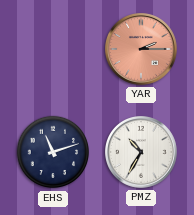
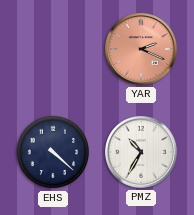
YAR: 2:15 -> 2:19 (142, 50)
EHS: 11:12 -> 4:22 (53, 152)
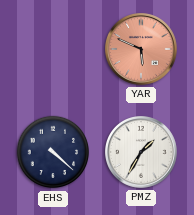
YAR: 2:19 -> 5:49 (142, 50)
PMZ: 10:35 -> 1:35 (142, 153)
